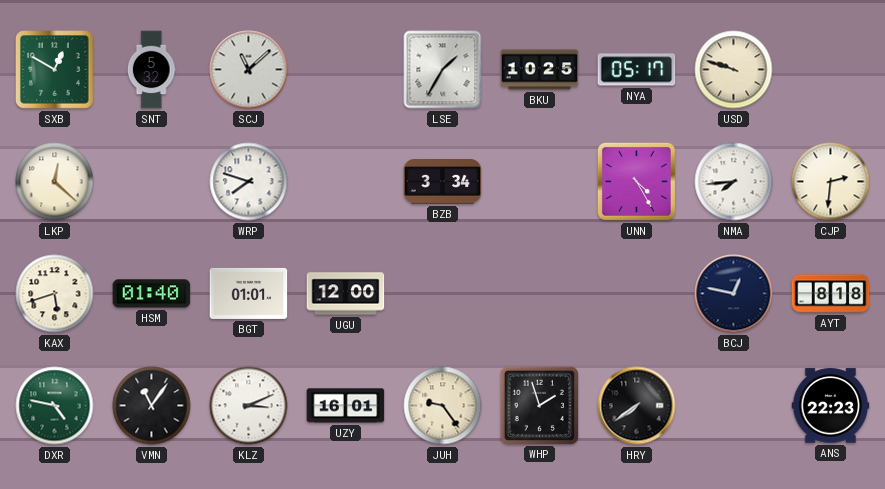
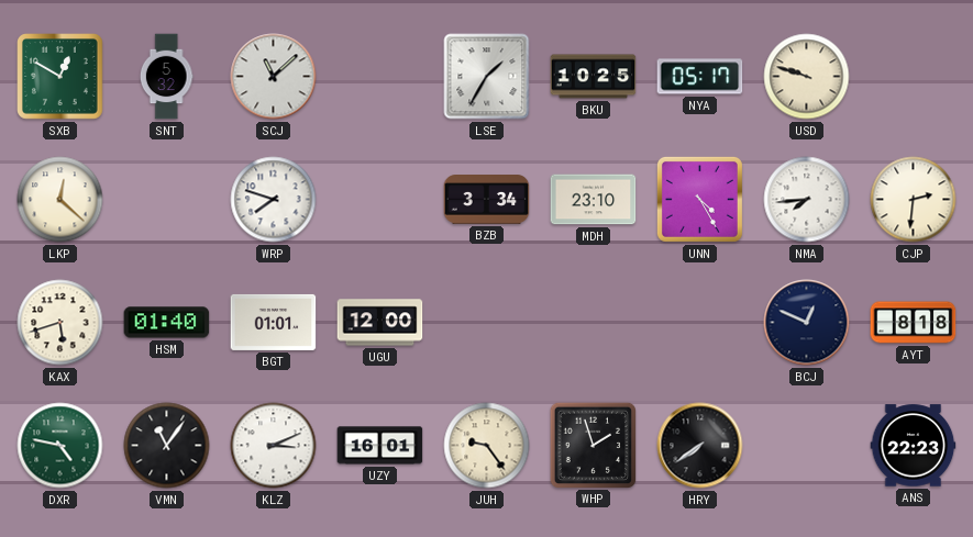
MDH: none -> 23:10 (594, 200)
BCJ: 12:47 -> 12:49 (807, 323)
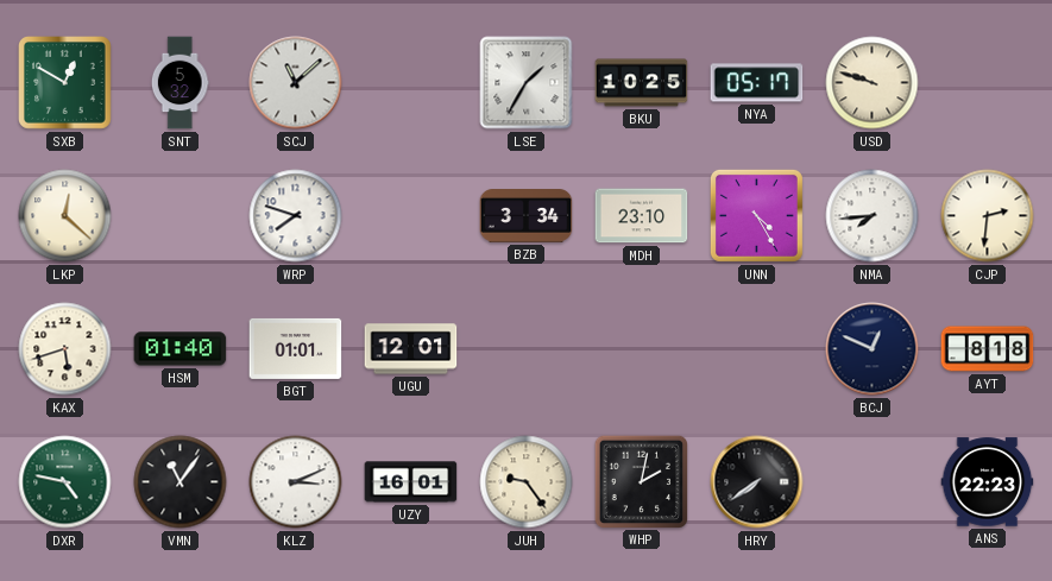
UGU: 12:00 -> 12:01 (411, 349)
WHP: 1:57 -> 2:02 (641, 481)
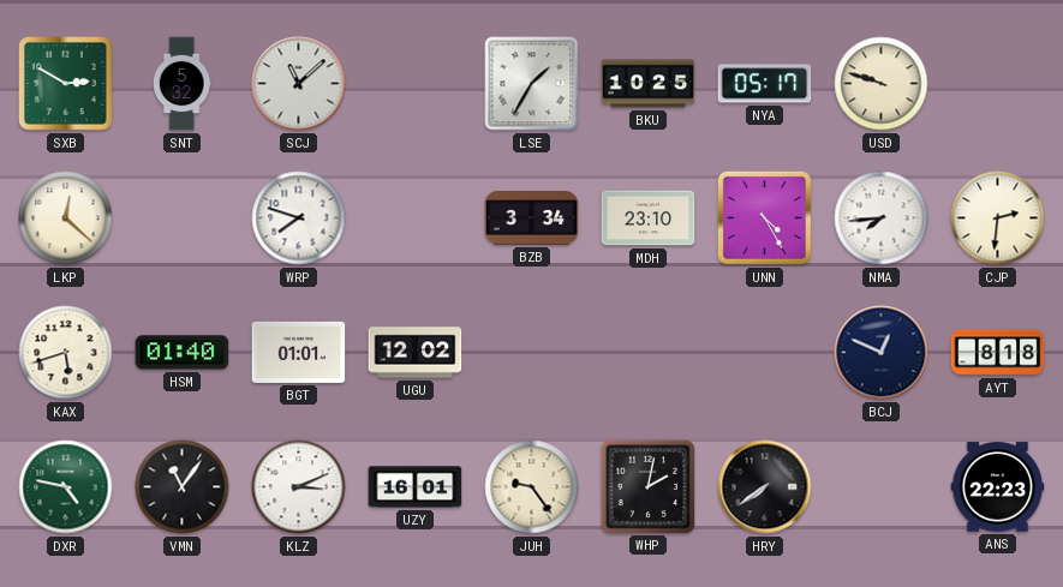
SXB: 12:50 -> 2:50 (66, 84)
UGU: 12:01 -> 12:02 (416, 353)
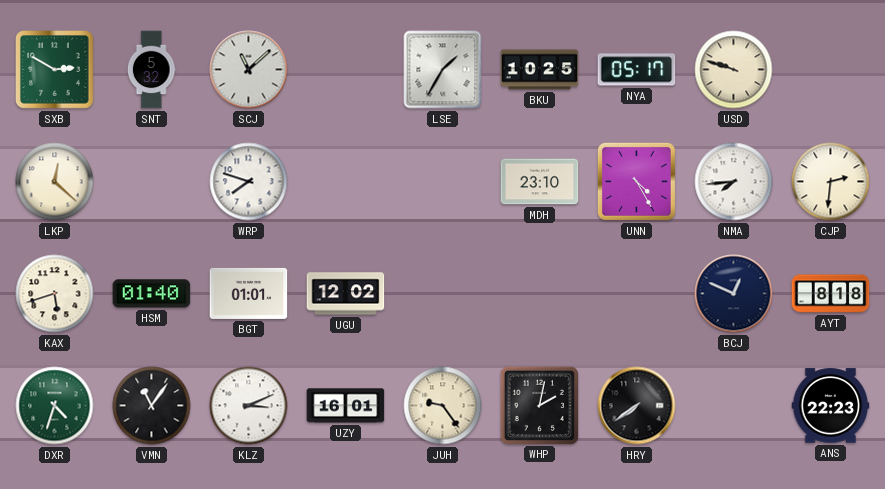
BZB: 3:34 -> none (532, 218)
DXR: 4:47 -> 4:33 (55, 406)
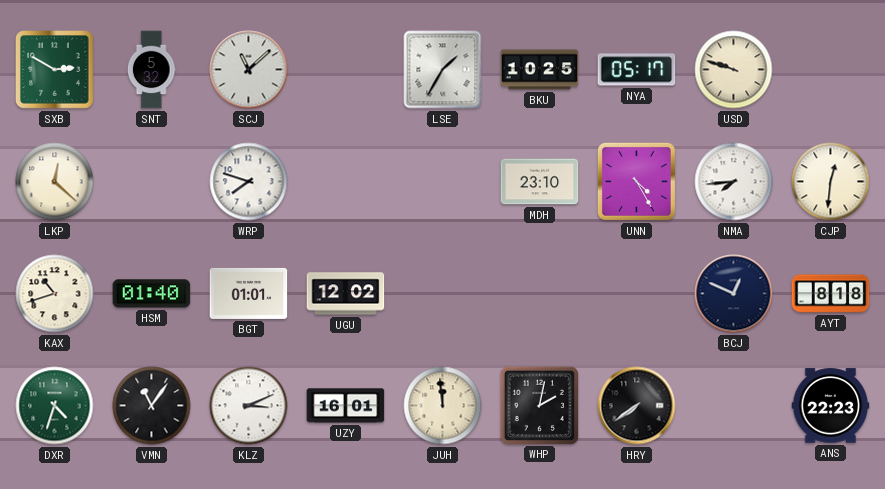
CJP: 2:31 -> 12:31 (831, 182)
KAX: 5:42 -> 10:42 (55, 294)
JUH: 9:24 -> 11:59 (443, 406)
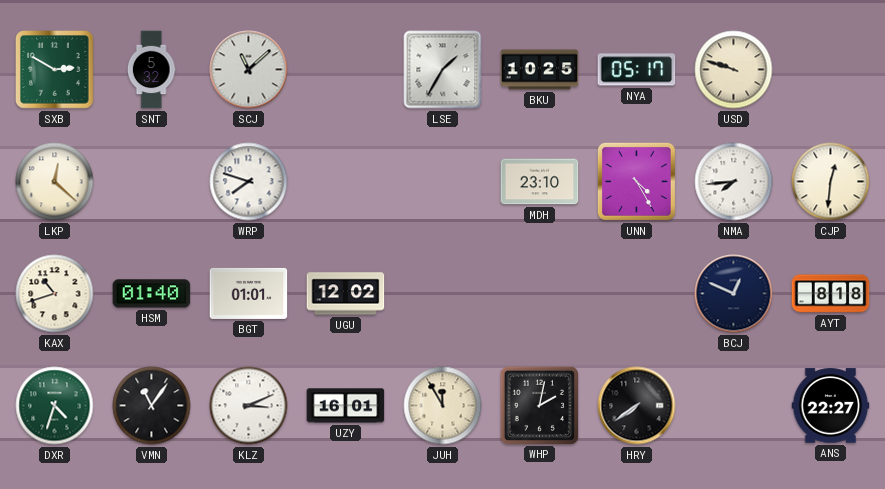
JUH: 11:59 -> 11:55 (443, 406)
ANS: 22:23 -> 22:27 (831, 406)
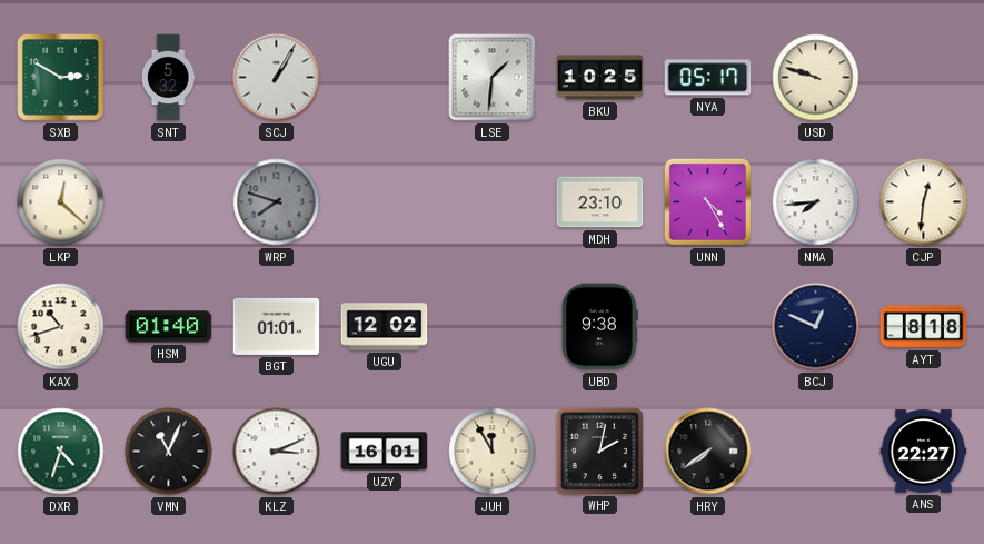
SCJ: 11:08 -> 1:05 (277, 78)
LSE: 1:35 -> 1:31 (493, 78)
WRP dial: white -> grey (277, 202)
UBD: none -> 9:38 (599, 327)
VMN: 11:06 -> 11:04 (169, 452)
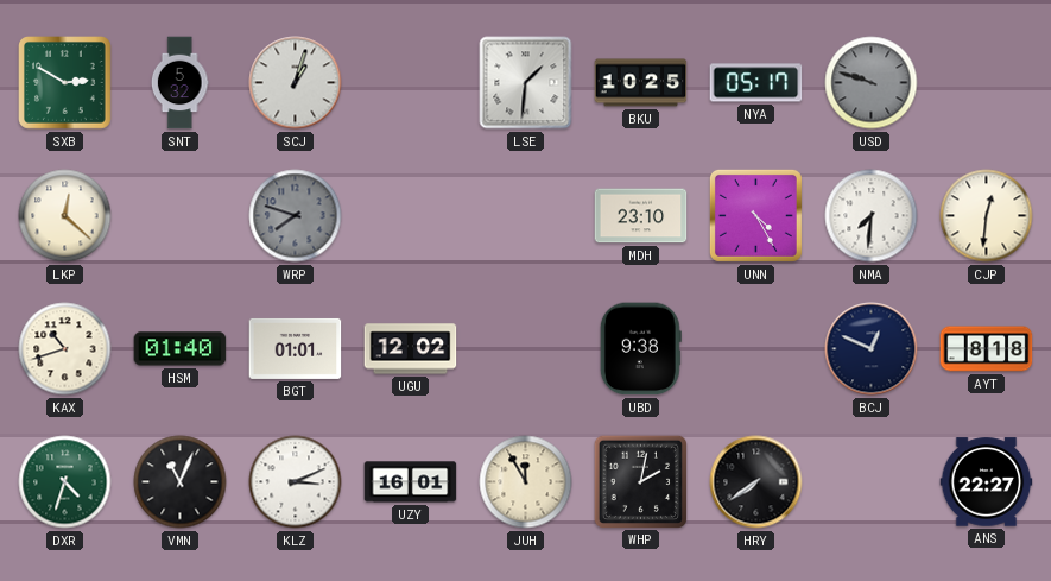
SCJ: 1:05 -> 1:03 (296, 83)
USD dial: cream -> grey (872, 83)
NMA: 7:44 -> 7:31 (872, 216)
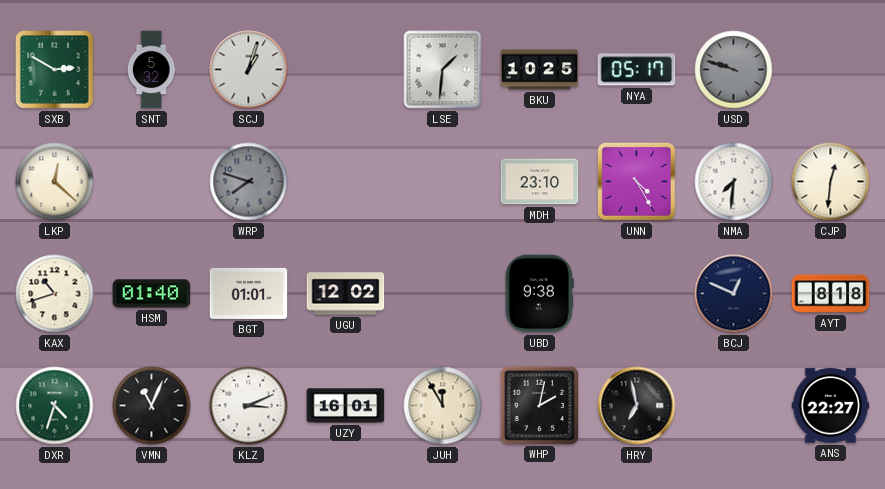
HRY: 7:39 -> 6:58 (637, 406)
